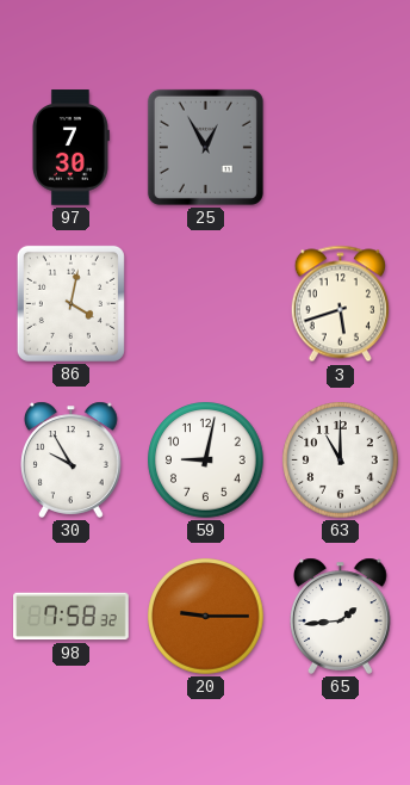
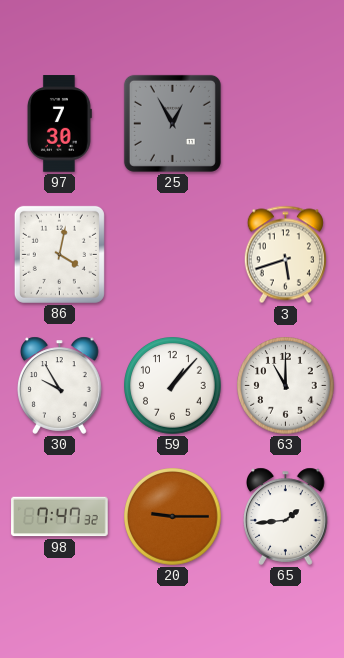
59: 9:02 -> 1:07 (173, 386)
98: 7:58 -> 7:47 (60, 517)
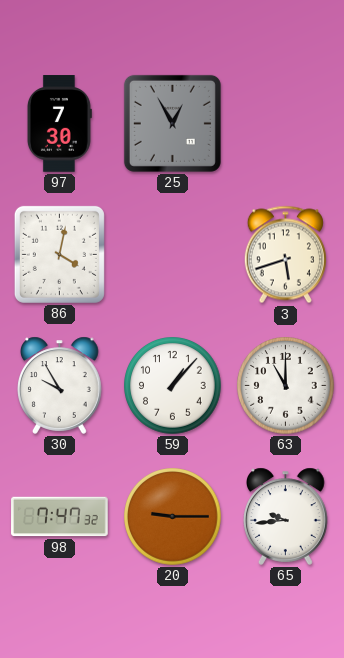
65: 1:44 -> 9:44 (286, 516)
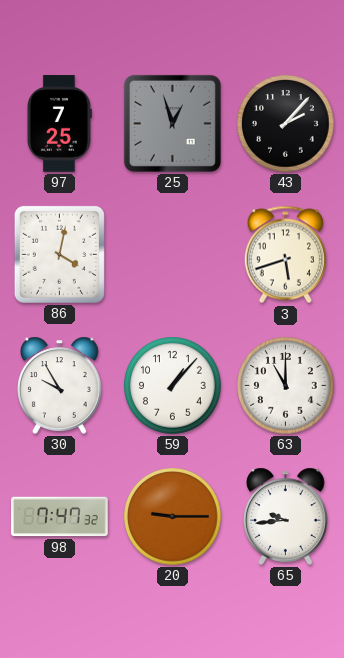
97: 7:30 -> 7:25 (59, 124)
25: 12:55 -> 12:57 (172, 123)
43: none -> 2:07 (286, 124)
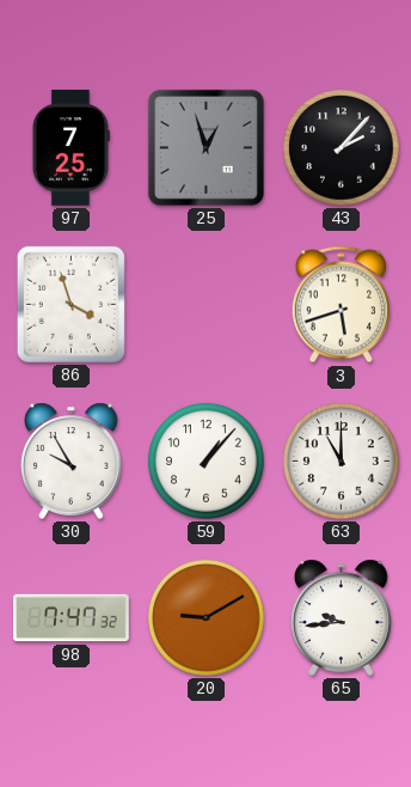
86: 4:02 -> 3:57 (70, 304)
20: 9:15 -> 9:10 (207, 618)
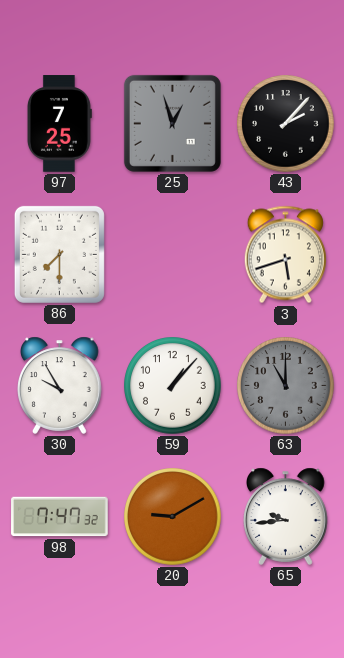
86: 3:57 -> 7:30 (59, 254)
63 dial: white -> grey (286, 386)
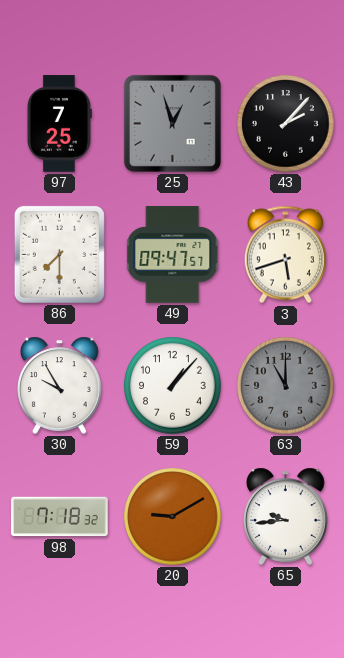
49: none -> 09:47 (173, 255)
98: 7:47 -> 7:18 (60, 517)
